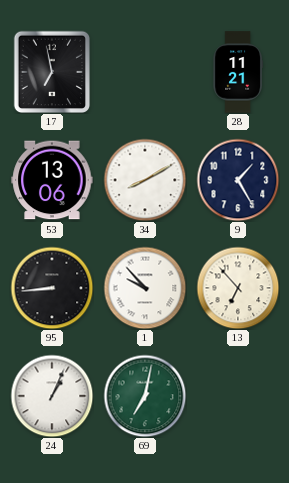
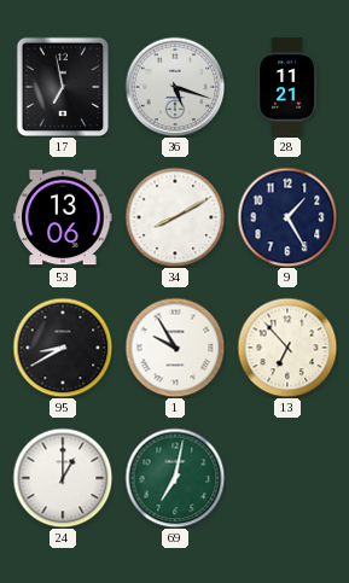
36: none -> 5:18 (175, 87)
95: 8:44 -> 8:40 (63, 348)
1: 9:53 -> 9:55 (175, 348)
24: 1:04 -> 1:00 (63, 478)
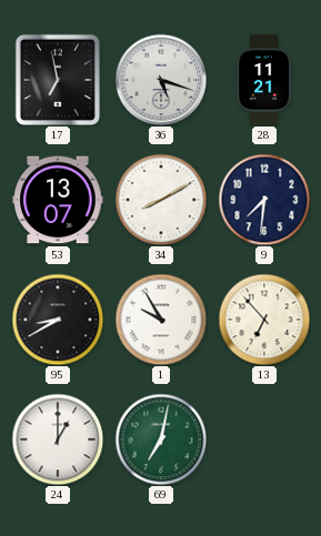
53: 13:06 -> 13:07 (58, 200)
9: 1:25 -> 7:31 (264, 200)
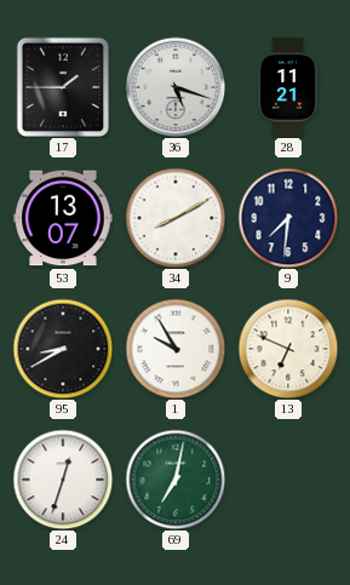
17: 6:58 -> 1:45 (63, 87)
13: 6:53 -> 6:49 (288, 349)
24: 1:00 -> 12:33 (63, 480)
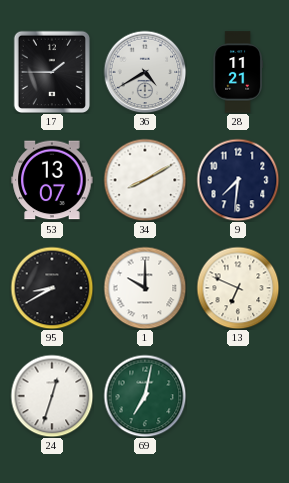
36: 5:18 -> 4:40 (145, 72)
1: 9:55 -> 10:00 (145, 288)
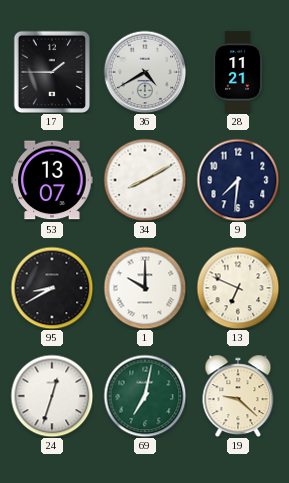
19: none -> 9:22 (238, 396)
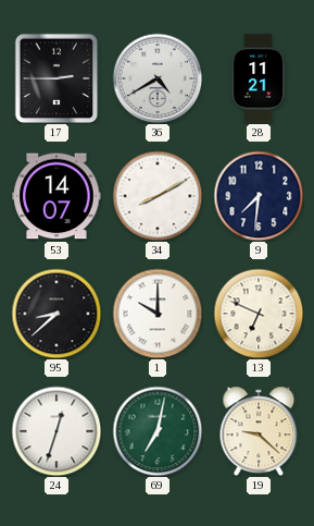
17: 1:45 -> 2:45 (56, 78)
53: 13:07 -> 14:07 (56, 196)
95: 8:40 -> 8:38 (56, 314)
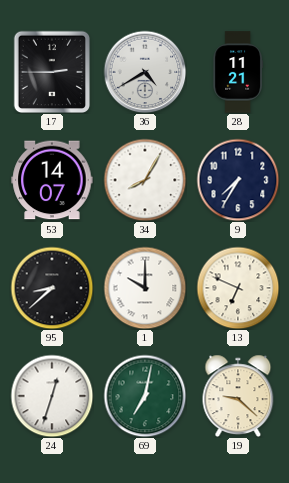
34: 8:10 -> 8:05 (145, 180)
9: 7:31 -> 7:35 (238, 180)
